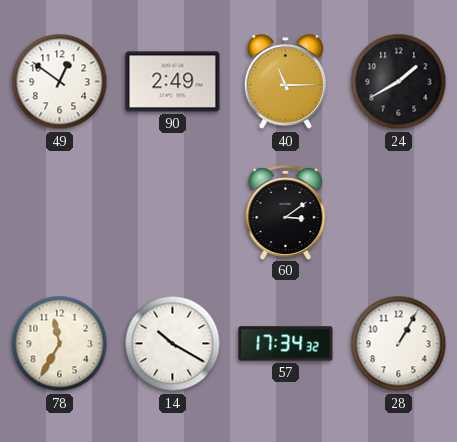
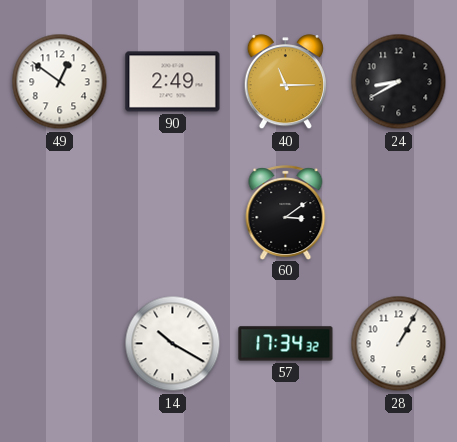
24: 1:40 -> 8:40 (399, 82)
78: 11:35 -> none (60, 344)
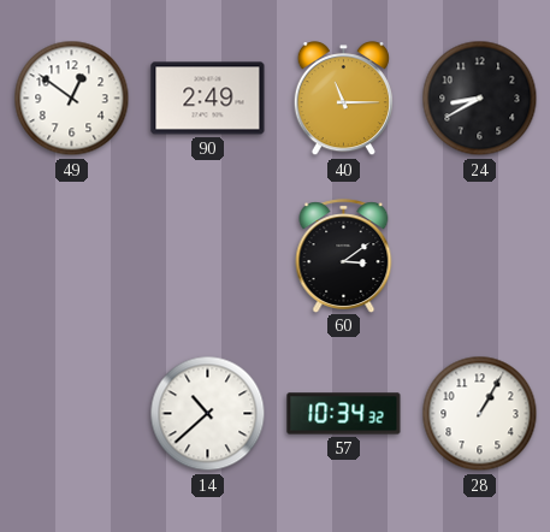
14: 10:20 -> 10:38 (208, 414)
57: 17:34 -> 10:34 (344, 414)
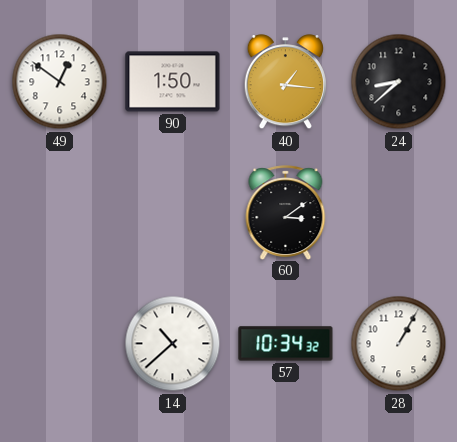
90: 2:49 -> 1:50 (173, 82)
40: 11:15 -> 1:16 (285, 82)
24: 8:40 -> 8:38 (399, 82)
